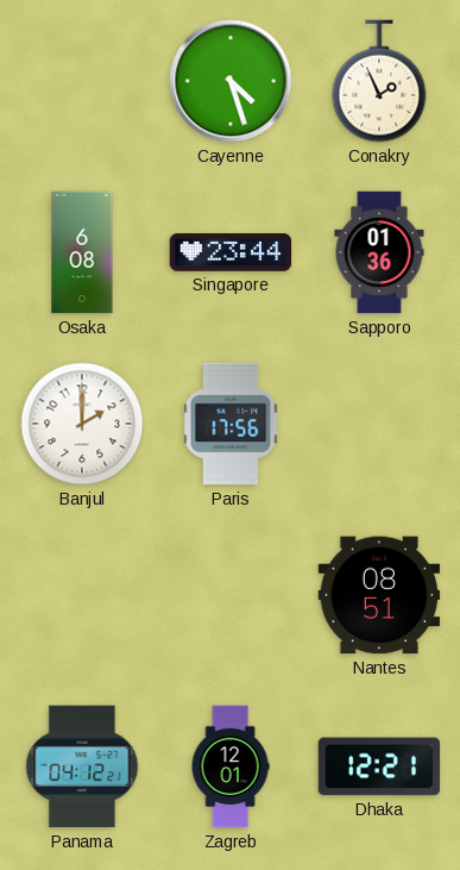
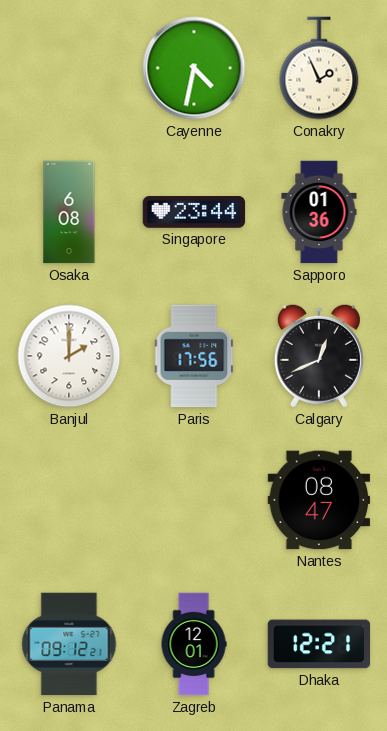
Cayenne: 4:27 -> 4:32 (194, 68)
Calgary: none -> 12:41 (319, 356)
Nantes: 08:51 -> 08:47 (319, 500)
Panama: 04:12 -> 09:12 (69, 644)
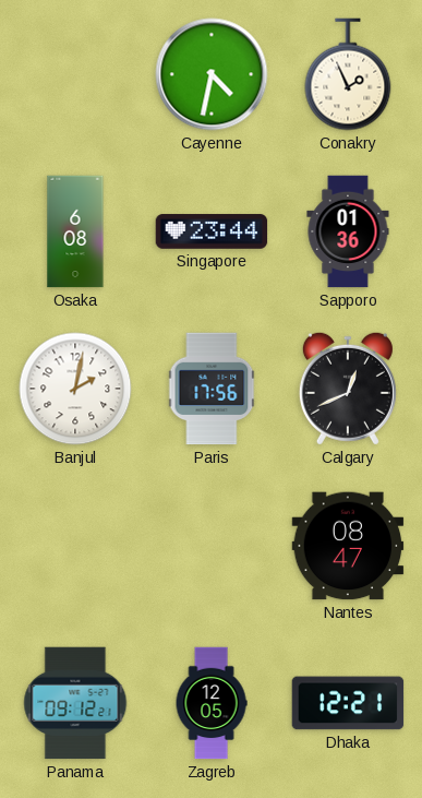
Banjul: 2:00 -> 2:02 (75, 389)
Zagreb: 12:01 -> 12:05 (212, 703)
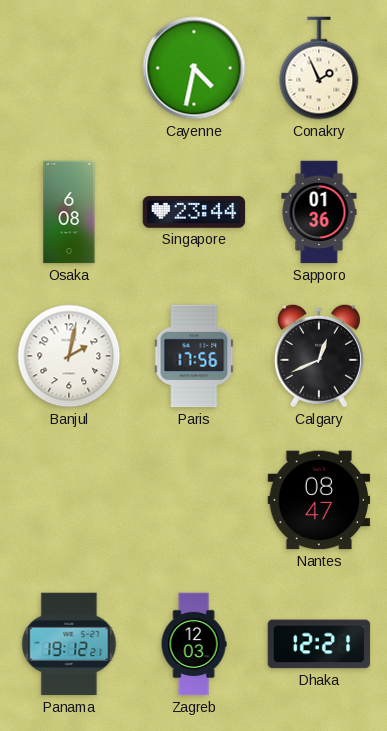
Panama: 09:12 -> 19:12 (69, 644)
Zagreb: 12:05 -> 12:03 (194, 644)
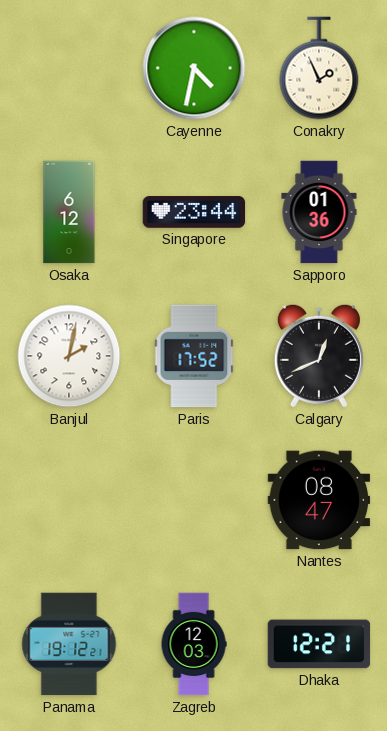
Osaka: 6:08 -> 6:12 (69, 212)
Paris: 17:56 -> 17:52 (194, 356)
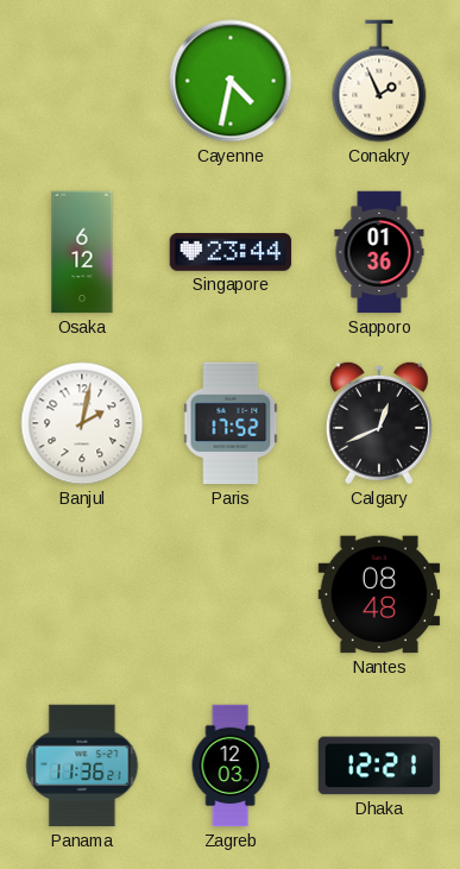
Nantes: 08:47 -> 08:48 (379, 594)
Panama: 19:12 -> 11:36 (82, 766)
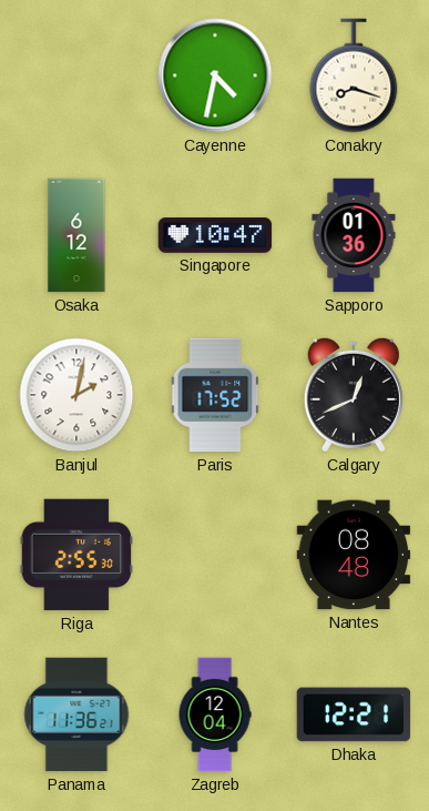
Conakry: 1:56 -> 8:18 (354, 75)
Singapore: 23:44 -> 10:47 (215, 235)
Riga: none -> 2:55 (76, 555)
Zagreb: 12:03 -> 12:04 (215, 714)
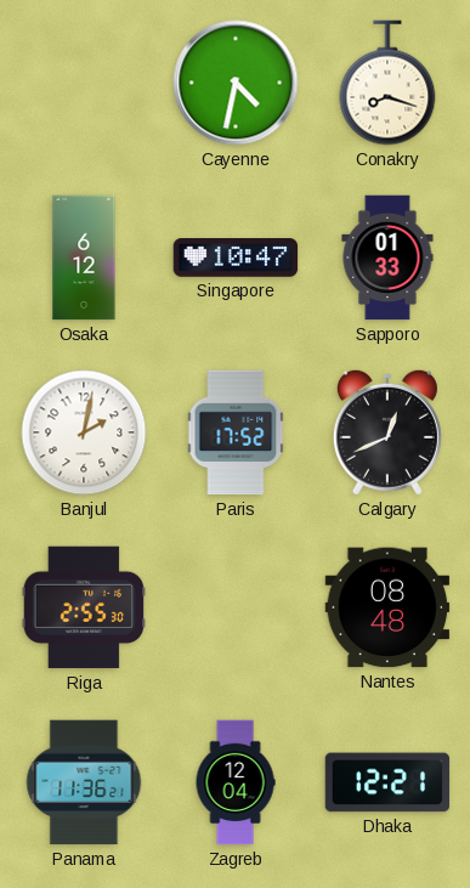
Sapporo: 01:36 -> 01:33 (387, 258)
